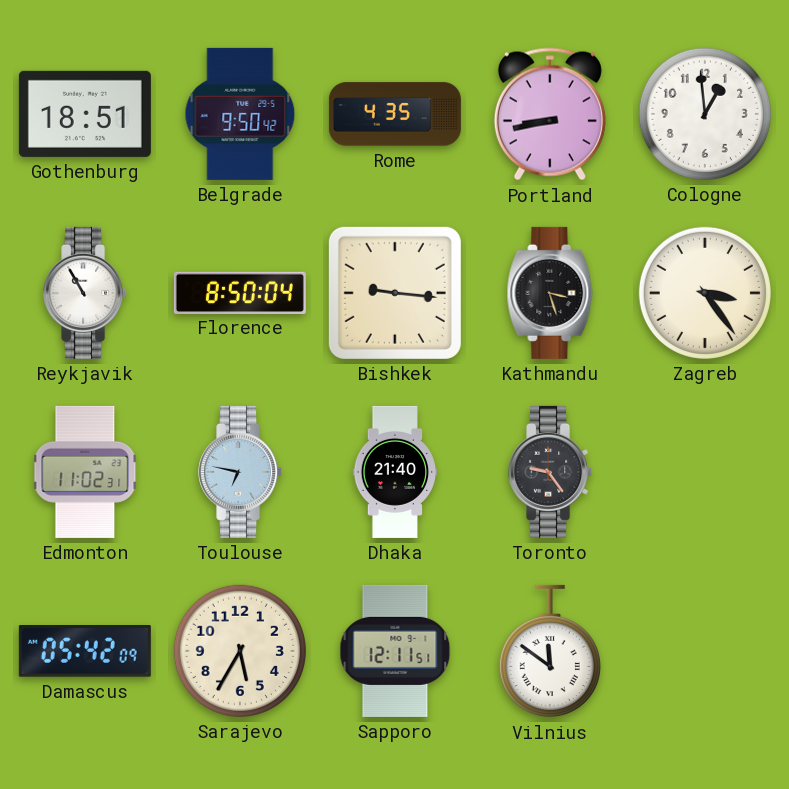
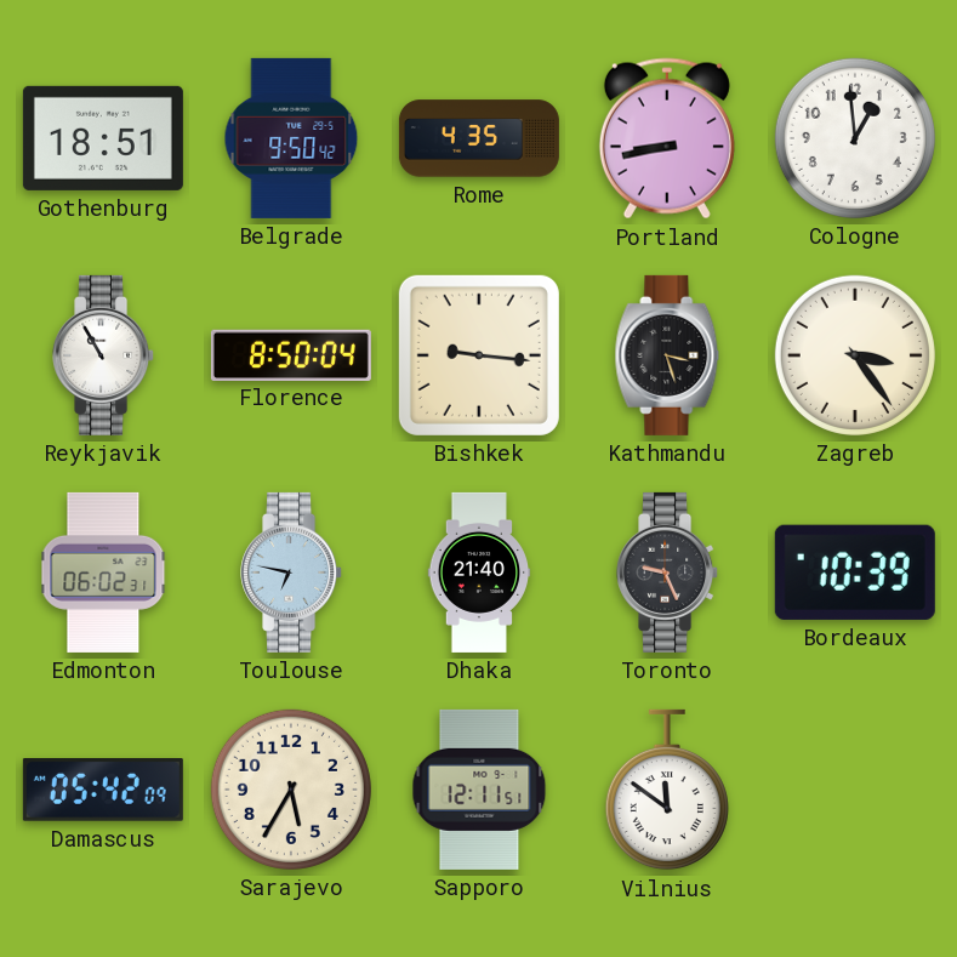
Edmonton: 11:02 -> 06:02 (103, 573)
Toronto: 9:24 -> 9:26 (668, 573)
Bordeaux: none -> 10:39 (855, 573)
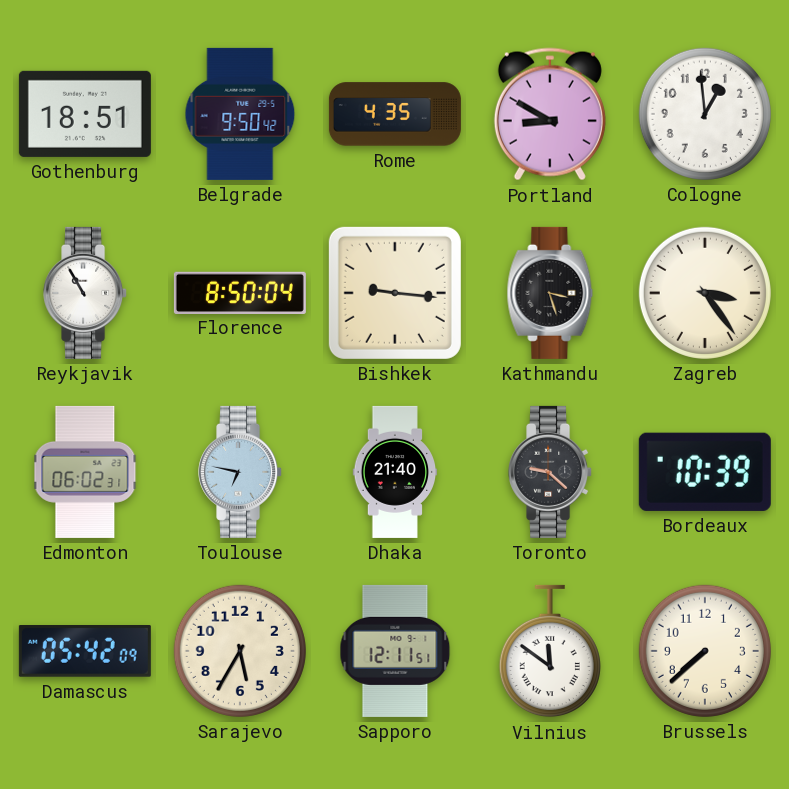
Portland: 8:43 -> 8:50 (550, 114)
Toronto: 9:26 -> 9:22 (551, 472)
Brussels: none -> 7:38 (705, 651)
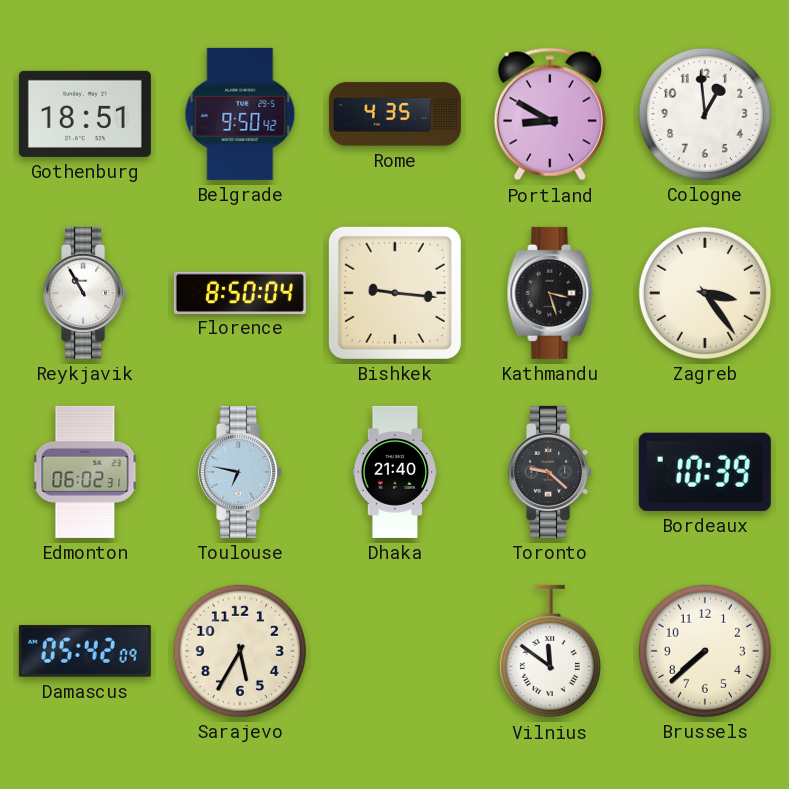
Sapporo: 12:11 -> none (395, 651)
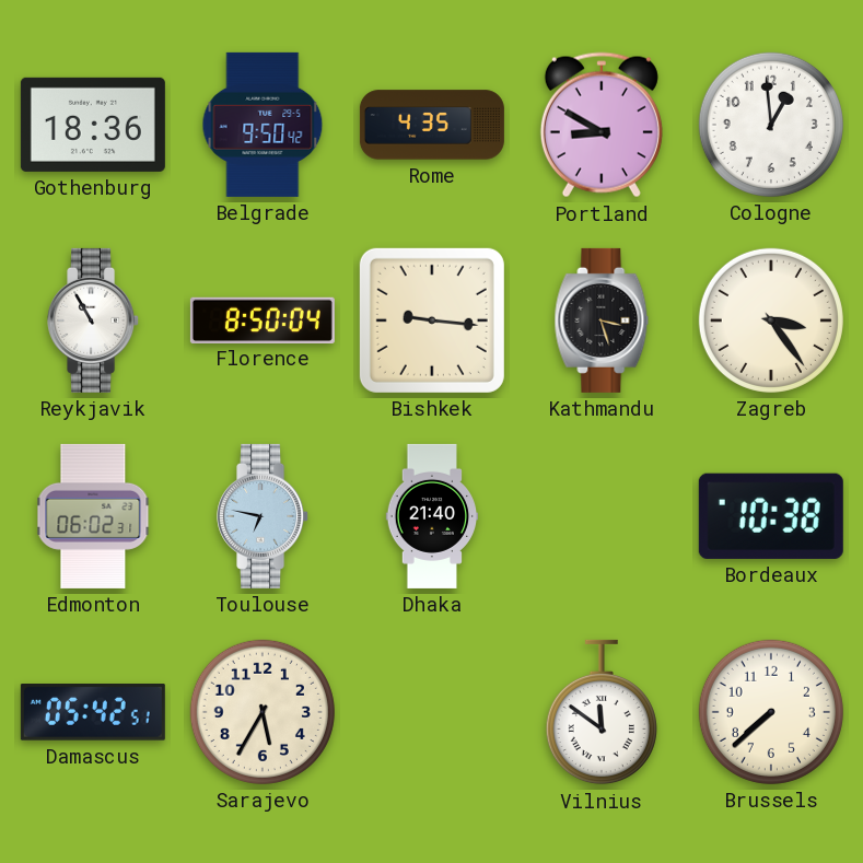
Gothenburg: 18:51 -> 18:36 (93, 125)
Toronto: 9:22 -> none (551, 472)
Bordeaux: 10:39 -> 10:38 (771, 516)
Damascus: 05:42:09 -> 05:42:51 (93, 713)
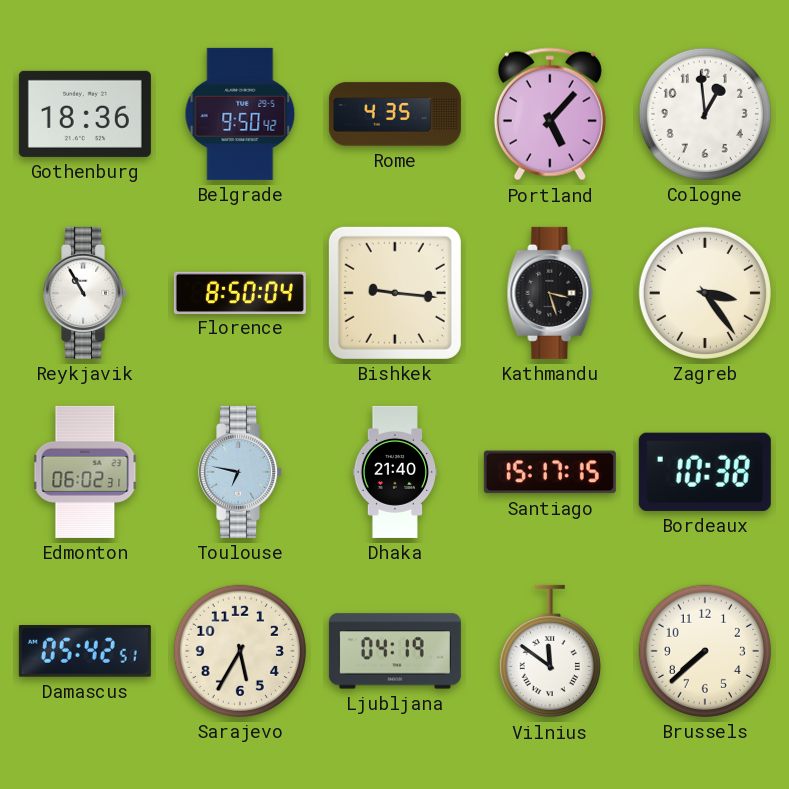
Portland: 8:50 -> 5:07 (550, 114)
Santiago: none -> 15:17 (550, 472)
Ljubljana: none -> 04:19 (395, 651)
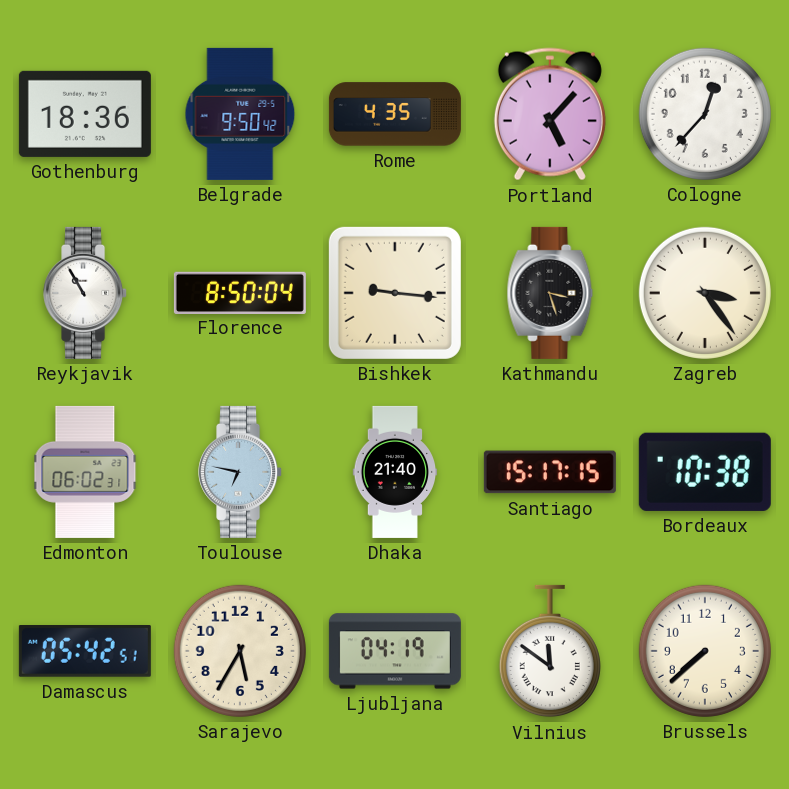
Cologne: 12:59 -> 12:37 (705, 114)
